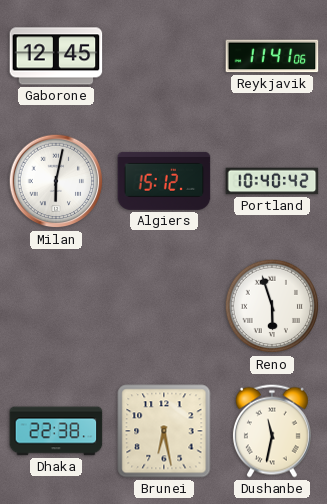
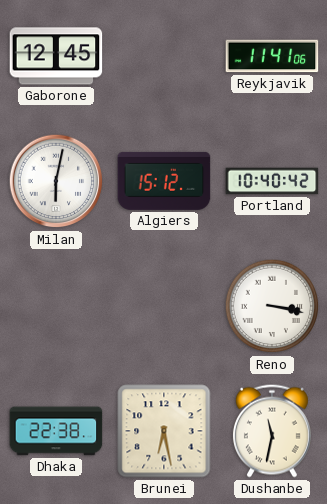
Reno: 5:57 -> 3:17 (272, 306)
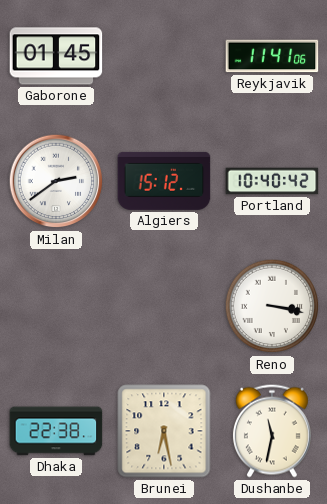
Gaborone: 12:45 -> 01:45 (56, 56)
Milan: 6:02 -> 2:39 (56, 181)
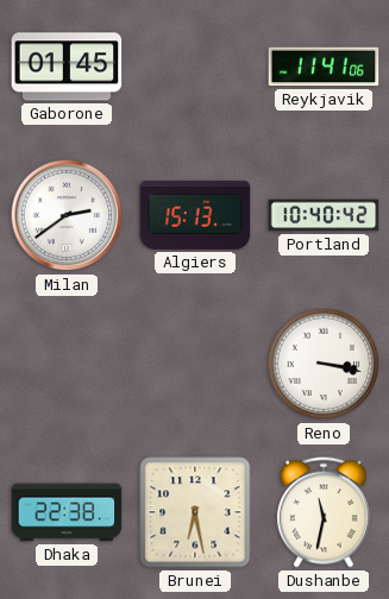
Algiers: 15:12 -> 15:13 (195, 215)
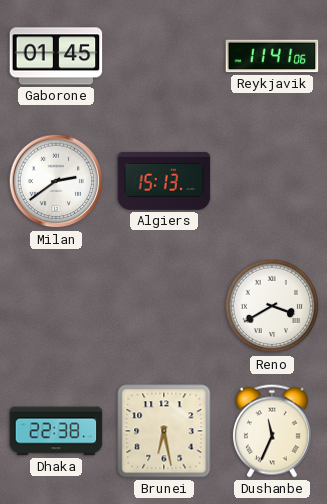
Portland: 10:40 -> none (324, 215)
Reno: 3:17 -> 3:40 (272, 306)
Dushanbe: 11:32 -> 11:34 (272, 431)
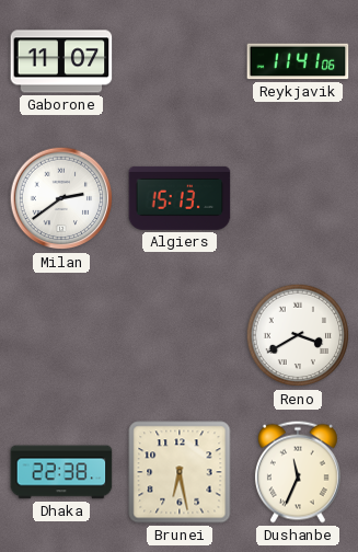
Gaborone: 01:45 -> 11:07 (61, 61)
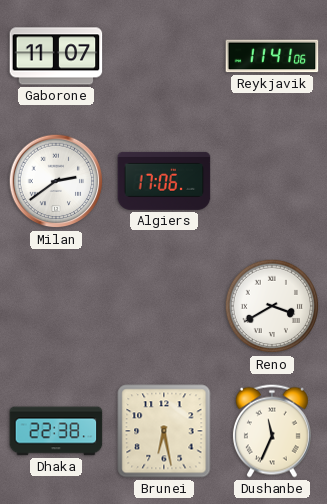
Algiers: 15:13 -> 17:06 (164, 181)
